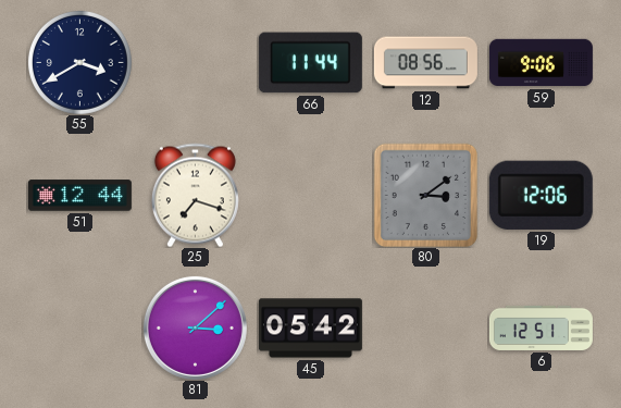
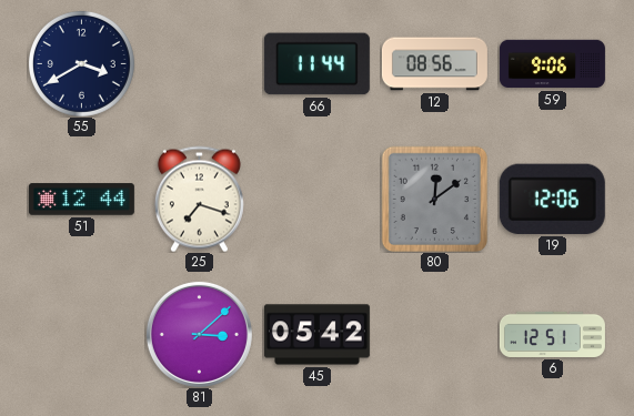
80: 3:09 -> 12:09 (434, 199)
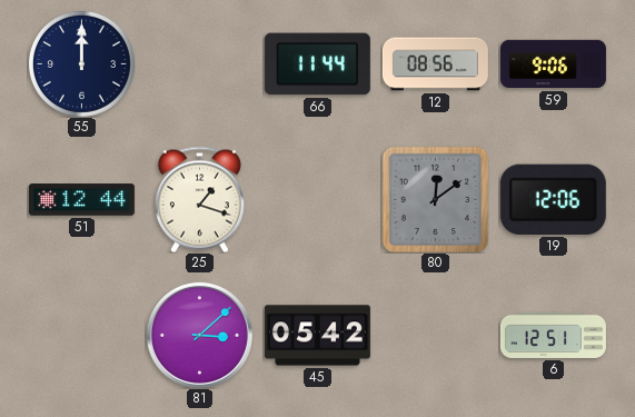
55: 3:40 -> 12:00 (81, 63)
25: 7:18 -> 1:18 (199, 199)
